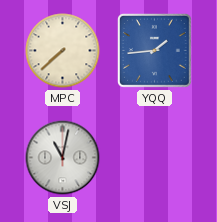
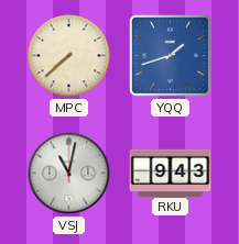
YQQ: 1:44 -> 1:42 (171, 56)
RKU: none -> 9:43 (171, 173)
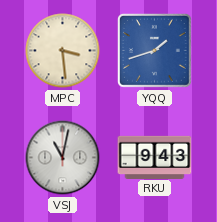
MPC: 7:38 -> 3:29 (63, 51)
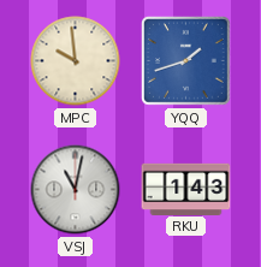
MPC: 3:29 -> 9:59 (76, 61)
RKU: 9:43 -> 1:43 (186, 189)
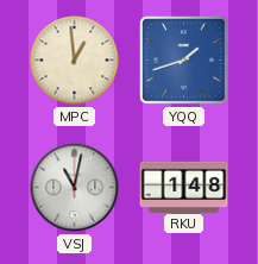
MPC: 9:59 -> 12:59 (75, 61)
RKU: 1:43 -> 1:48 (184, 187)
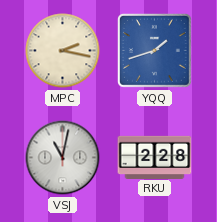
MPC: 12:59 -> 2:17 (63, 51)
RKU: 1:48 -> 2:28 (155, 157)
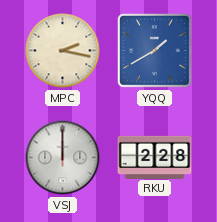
YQQ: 1:42 -> 1:40 (155, 51)
VSJ: 11:02 -> 12:00 (63, 158)
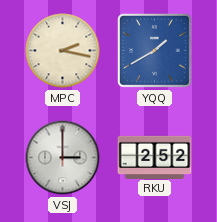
VSJ: 12:00 -> 3:00 (63, 158)
RKU: 2:28 -> 2:52 (155, 157)
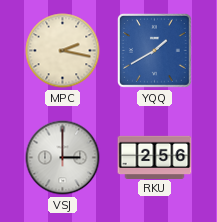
RKU: 2:52 -> 2:56 (155, 157)
